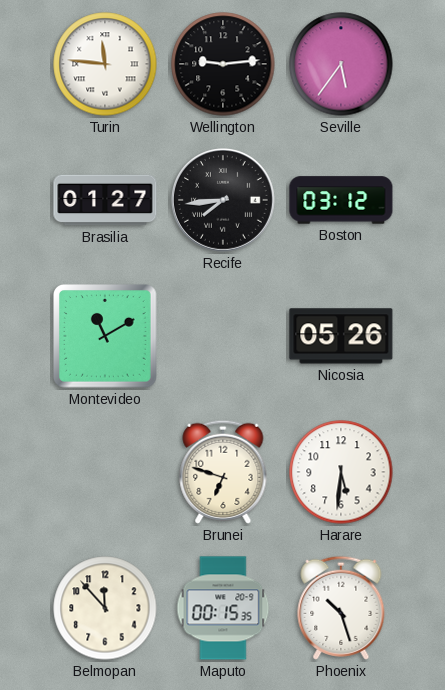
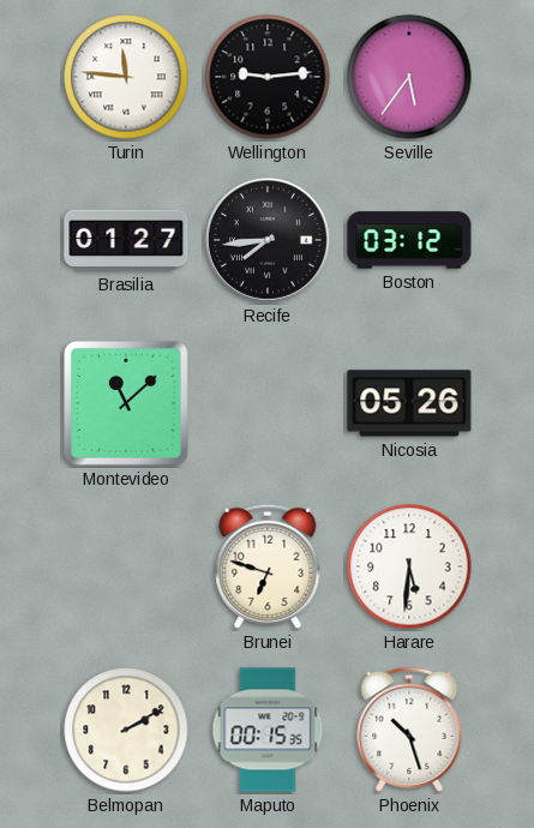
Montevideo: 11:10 -> 11:08 (127, 404)
Belmopan: 11:53 -> 2:10 (126, 730)
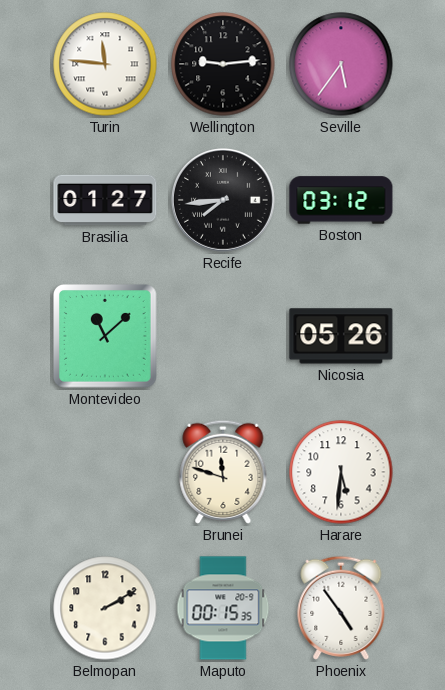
Brunei: 6:48 -> 11:48 (223, 472)
Phoenix: 10:27 -> 4:54 (341, 608)
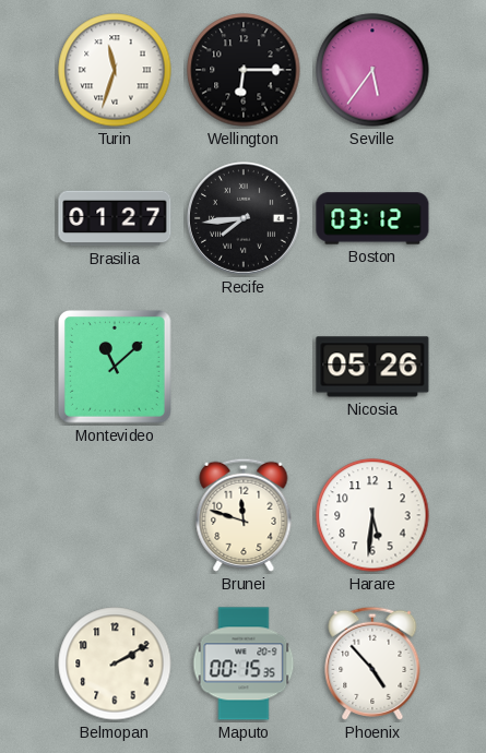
Turin: 11:46 -> 11:33 (115, 70)
Wellington: 9:14 -> 6:15 (244, 70)
Phoenix: 4:54 -> 4:53 (372, 664)
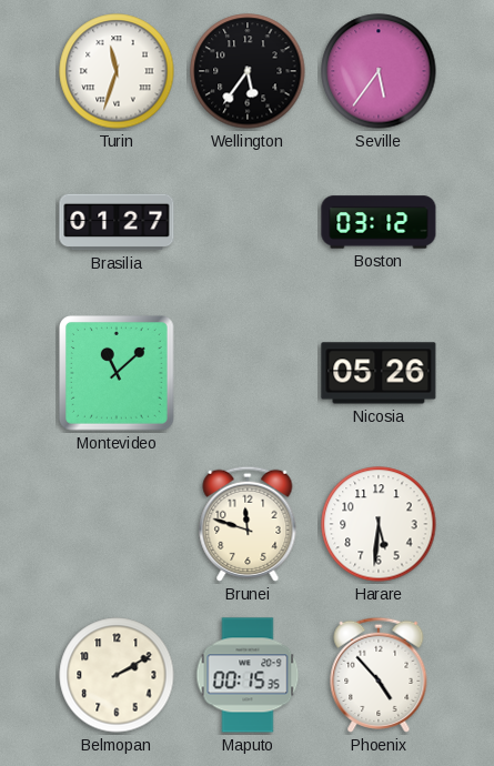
Wellington: 6:15 -> 5:36 (248, 71)
Recife: 7:44 -> none (244, 218)
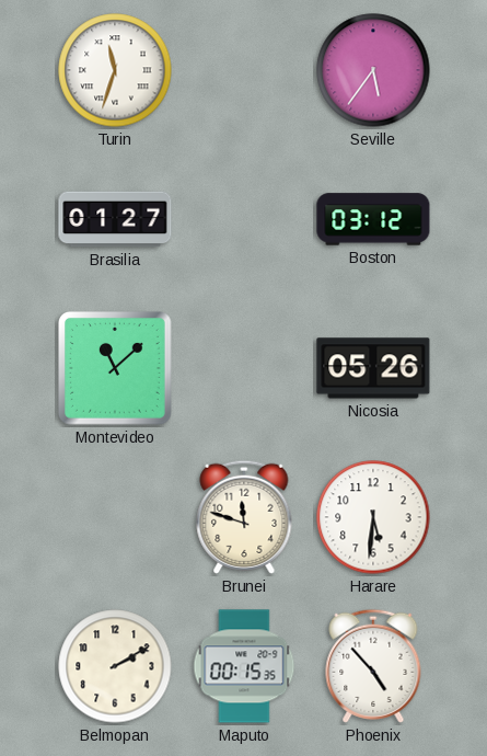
Wellington: 5:36 -> none (248, 71)
